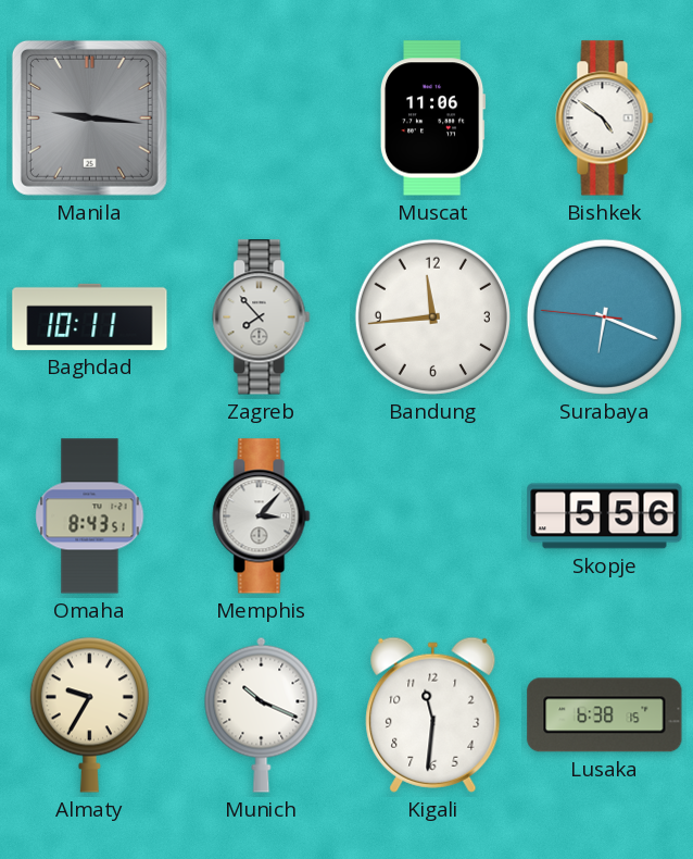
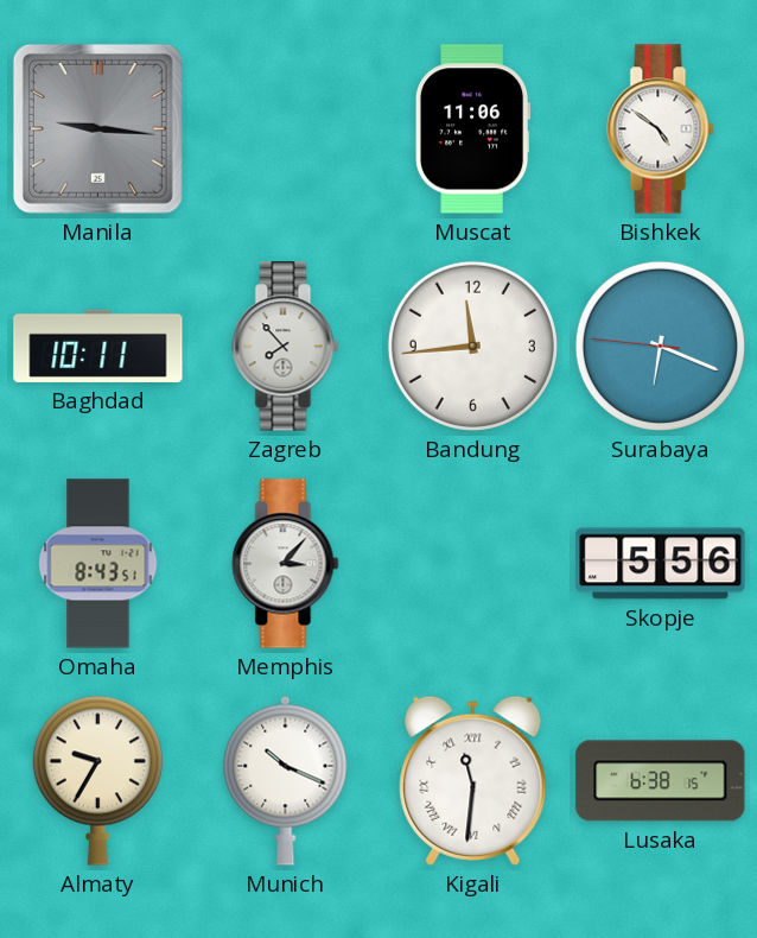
Kigali numerals: Arabic -> Roman (473, 780)
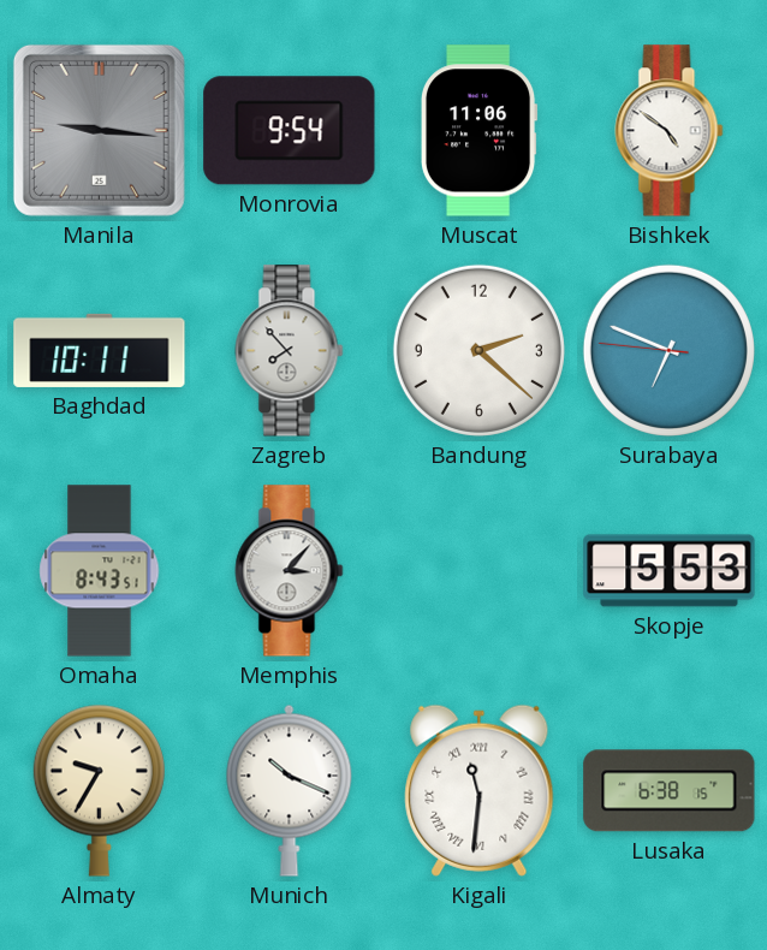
Monrovia: none -> 9:54 (290, 131)
Bandung: 11:44 -> 2:22 (478, 350)
Surabaya: 6:18 -> 6:48 (668, 350)
Skopje: 5:56 -> 5:53 (670, 571)
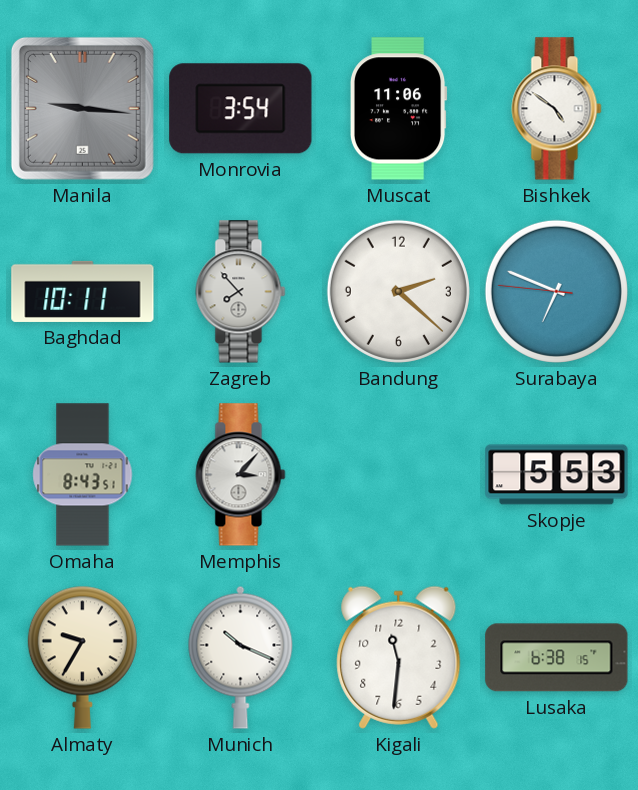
Monrovia: 9:54 -> 3:54 (241, 109)
Kigali numerals: Roman -> Arabic (399, 657)
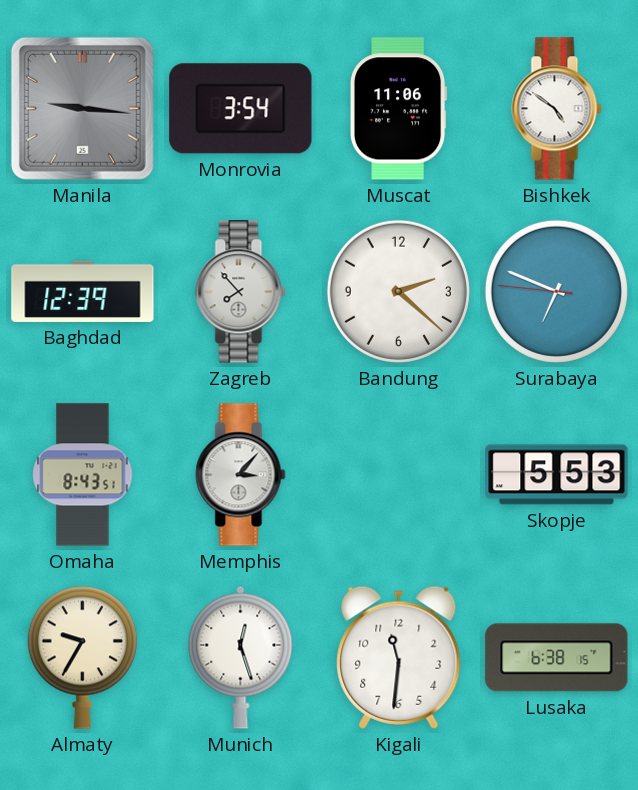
Baghdad: 10:11 -> 12:39 (83, 291)
Munich: 10:19 -> 12:27 (241, 657)
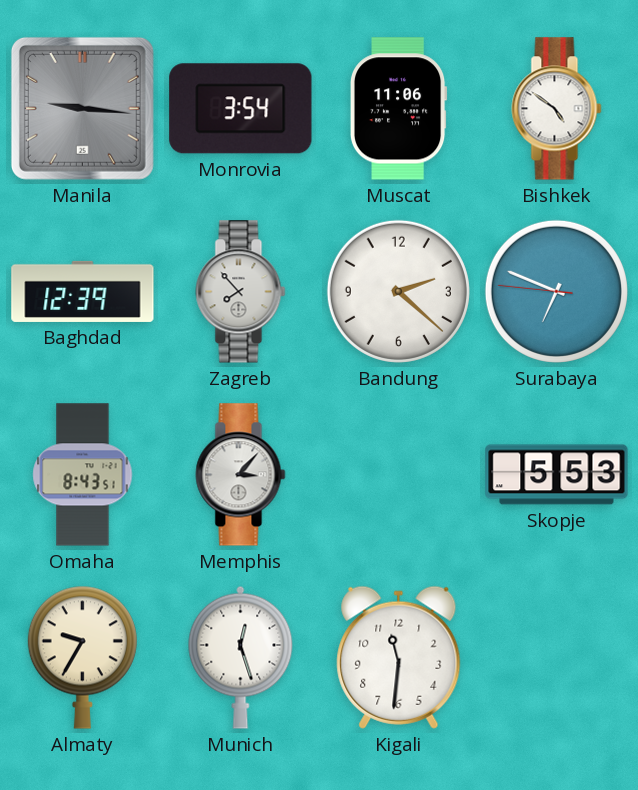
Lusaka: 6:38 -> none (557, 658)
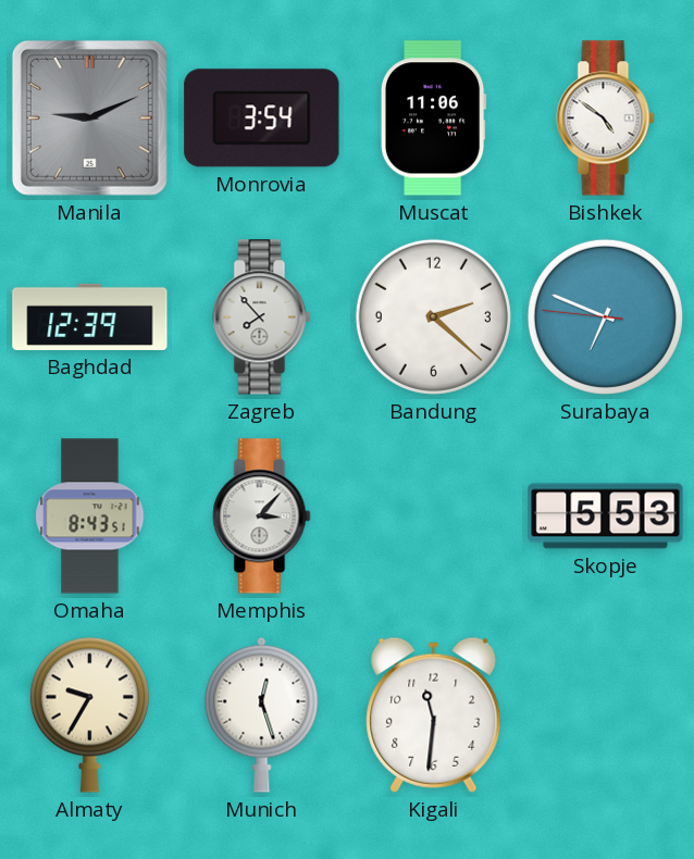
Manila: 9:16 -> 9:11 (89, 117)
